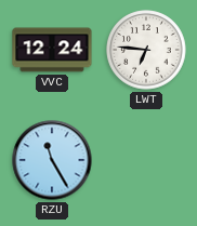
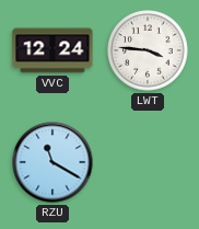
LWT: 6:46 -> 3:46 (148, 50)
RZU: 11:25 -> 11:20 (52, 162)
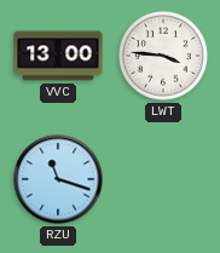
VVC: 12:24 -> 13:00 (58, 56)
RZU: 11:20 -> 11:18 (58, 179)
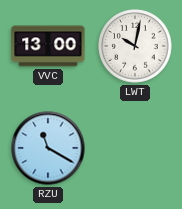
LWT: 3:46 -> 10:02 (135, 46)
RZU: 11:18 -> 11:20 (48, 148)
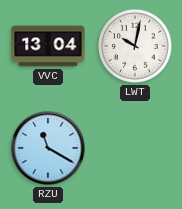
VVC: 13:00 -> 13:04 (48, 46)
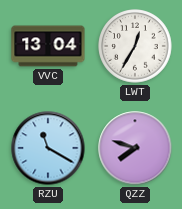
LWT: 10:02 -> 12:35 (135, 46)
QZZ: none -> 7:48 (135, 148)
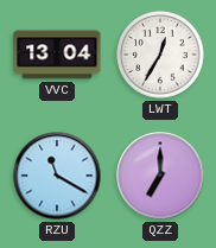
QZZ: 7:48 -> 7:00 (160, 176)
